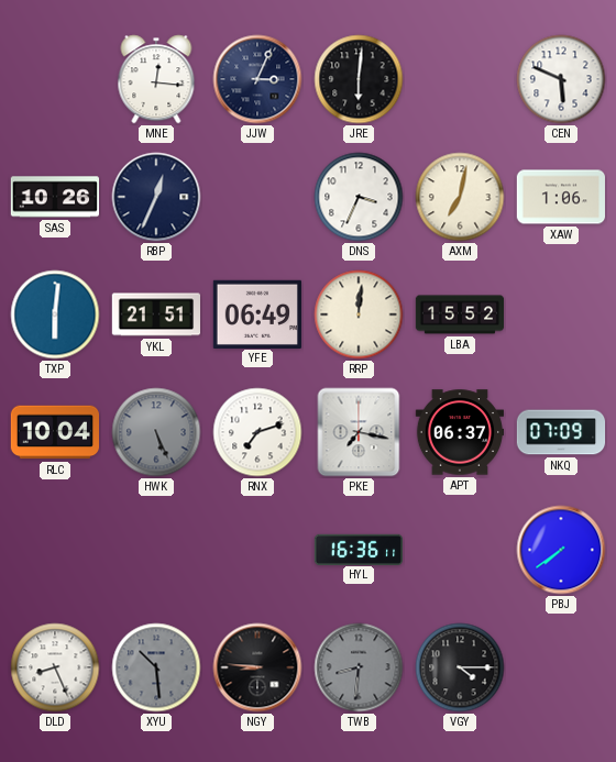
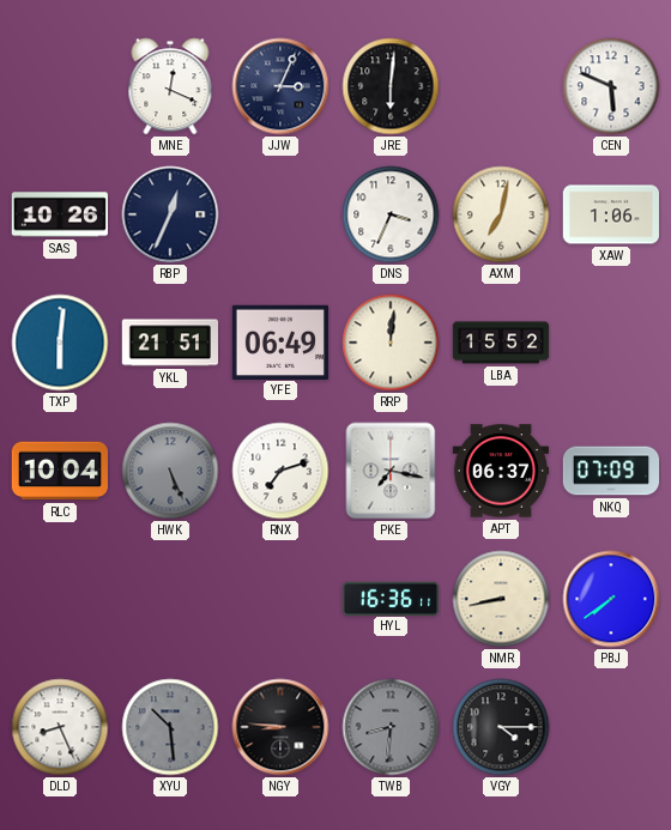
MNE: 12:16 -> 12:19 (170, 86)
NMR: none -> 8:43 (501, 599)
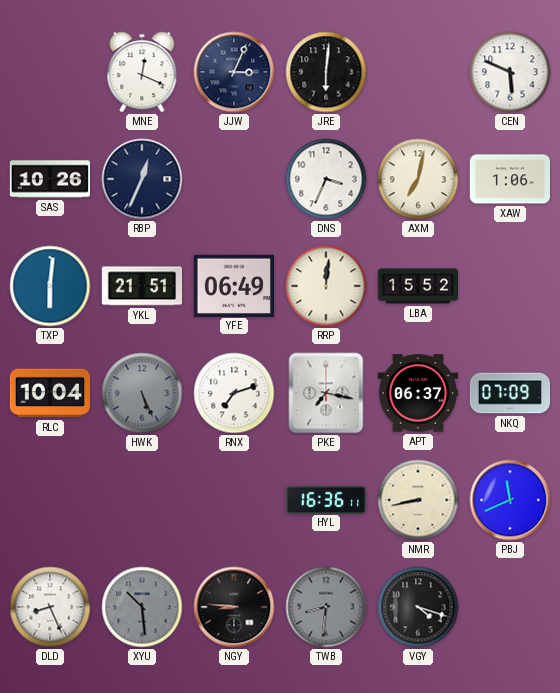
PBJ: 7:39 -> 11:41 (510, 500)
VGY: 4:15 -> 4:18 (418, 607)
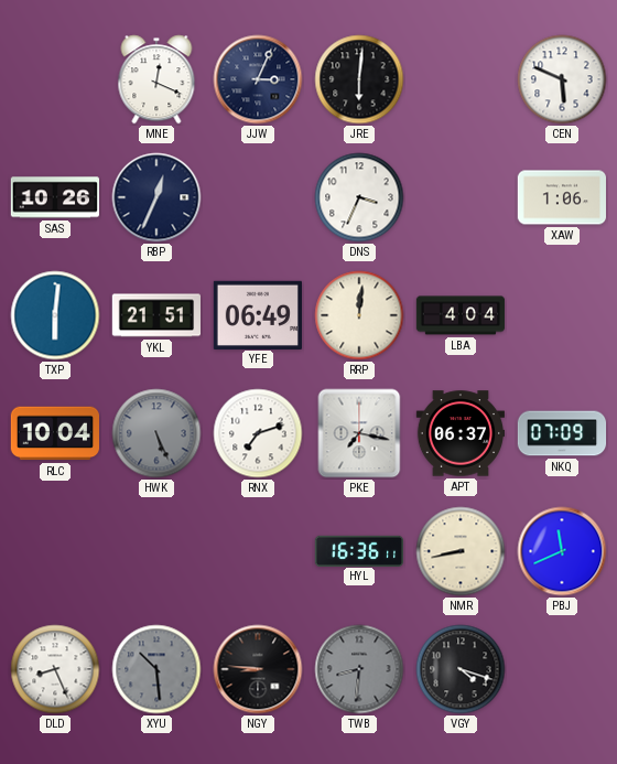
AXM: 7:02 -> none (418, 179)
LBA: 15:52 -> 4:04 (461, 315)
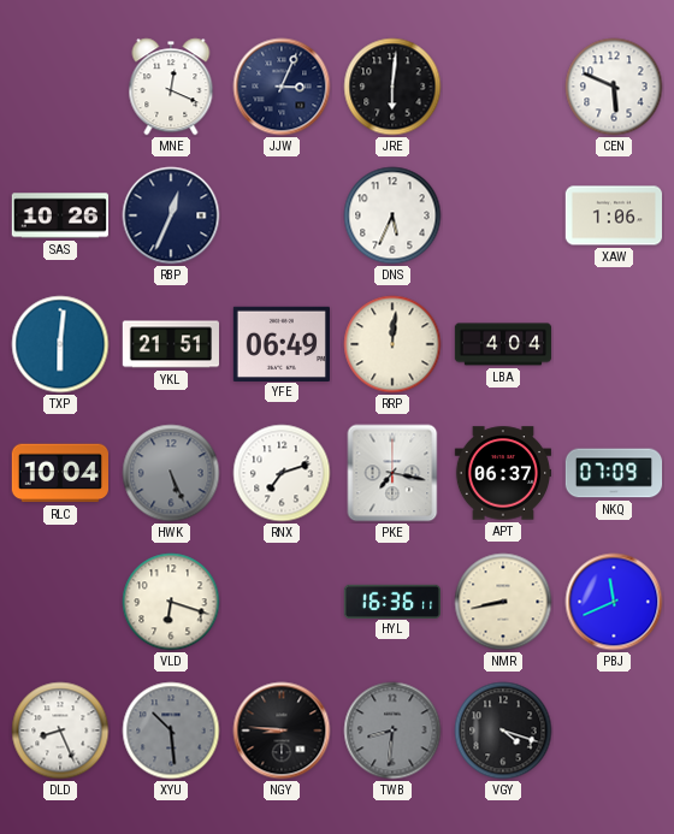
DNS: 3:34 -> 5:34 (392, 215)
VLD: none -> 6:18 (171, 602)
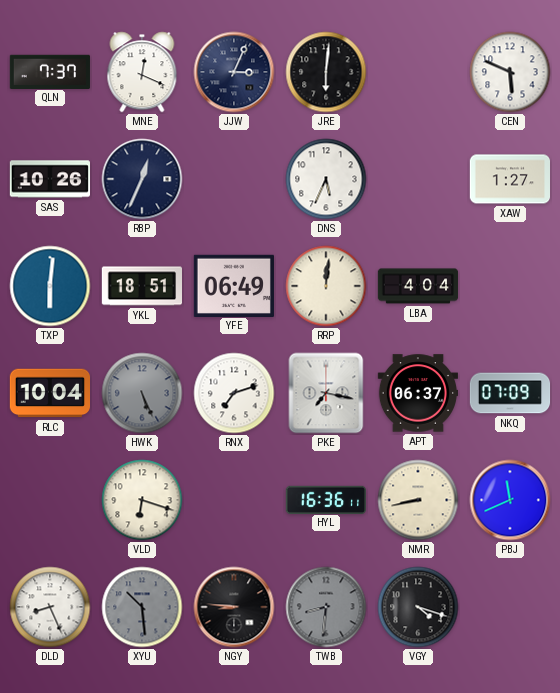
QLN: none -> 7:37 (49, 71)
XAW: 1:06 -> 1:27 (509, 179)
YKL: 21:51 -> 18:51 (141, 286)
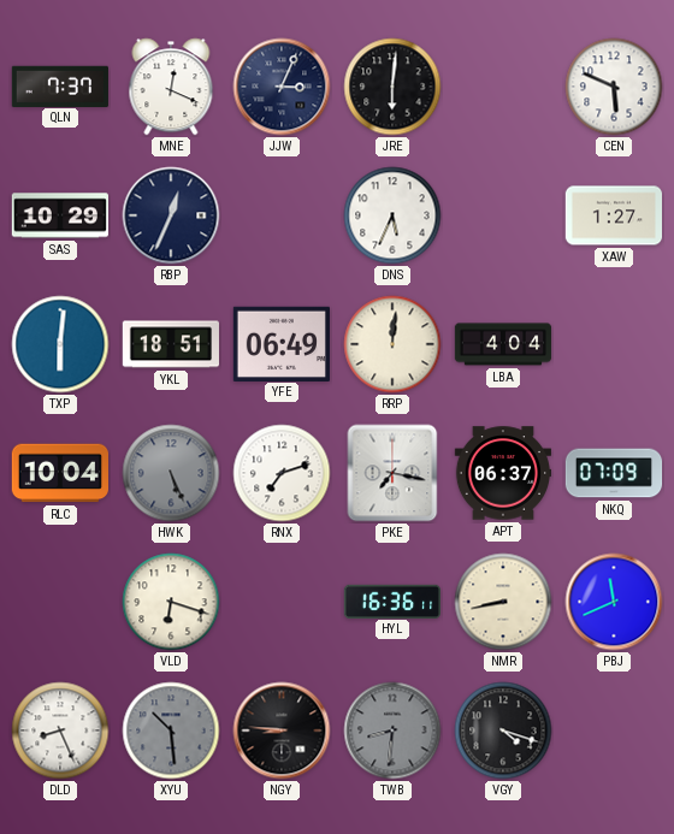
SAS: 10:26 -> 10:29 (59, 215)
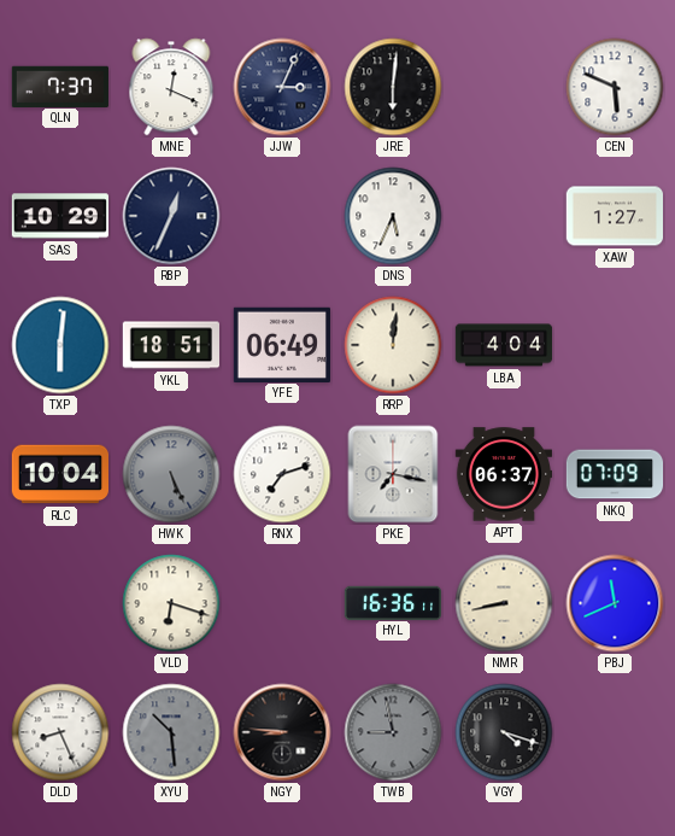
TWB: 8:31 -> 8:58 (393, 732)
